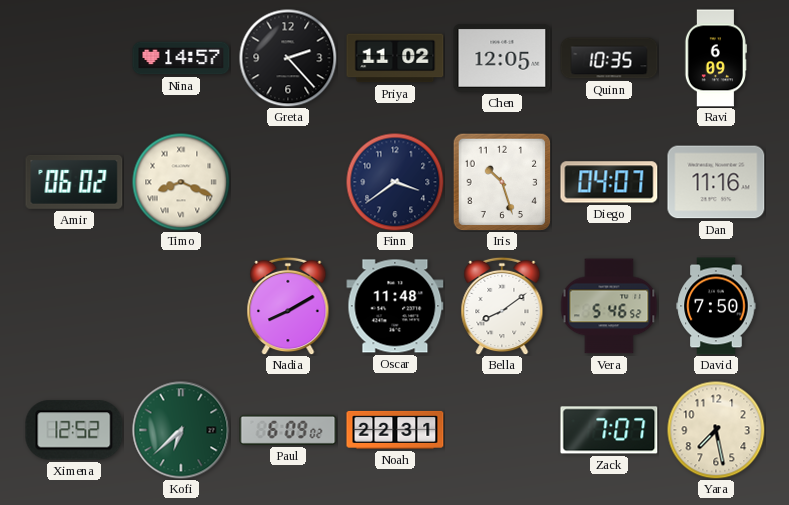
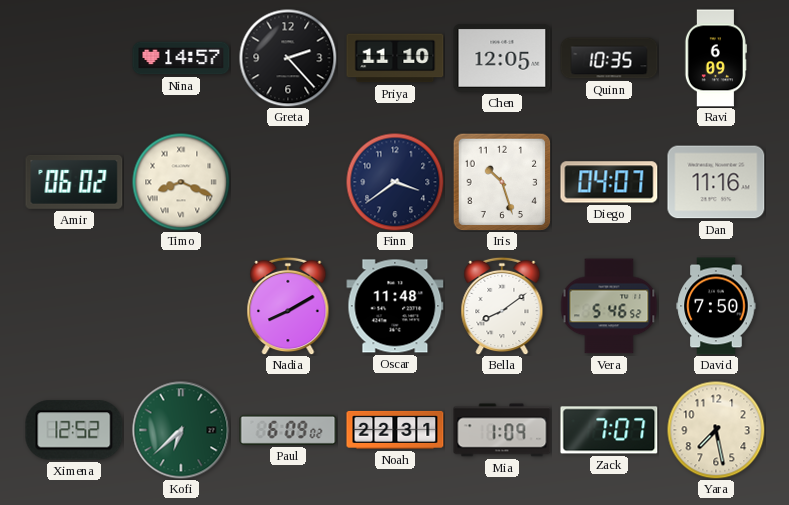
Priya: 11:02 -> 11:10 (395, 58)
Mia: none -> 1:09 (502, 430)
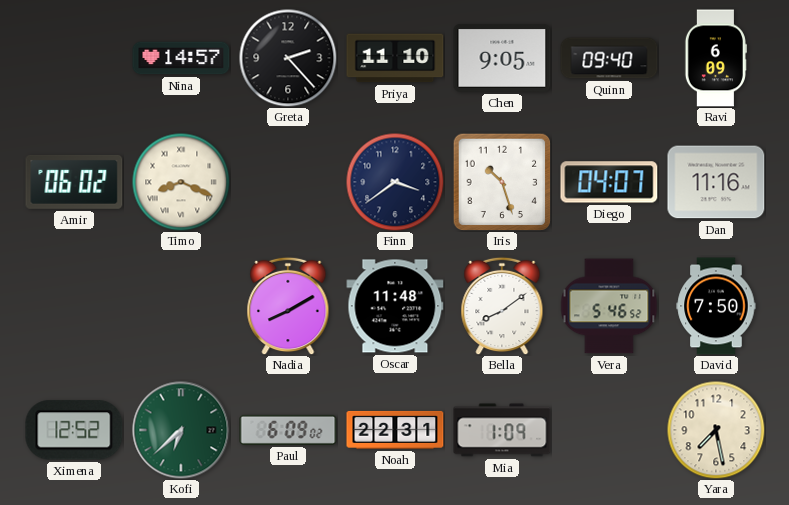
Chen: 12:05 -> 9:05 (502, 59)
Quinn: 10:35 -> 09:40 (609, 58)
Zack: 7:07 -> none (609, 430)
